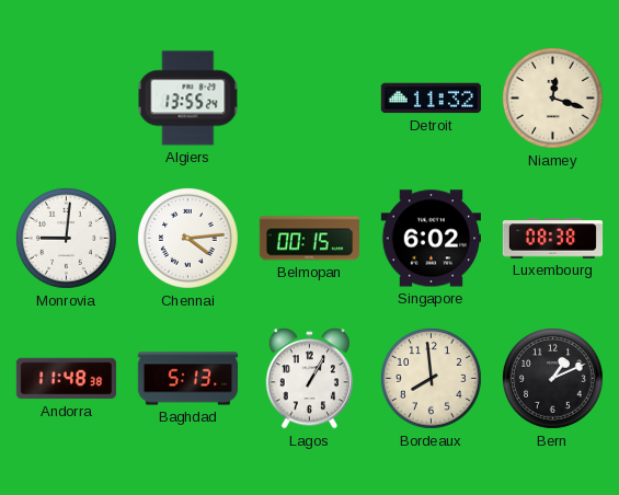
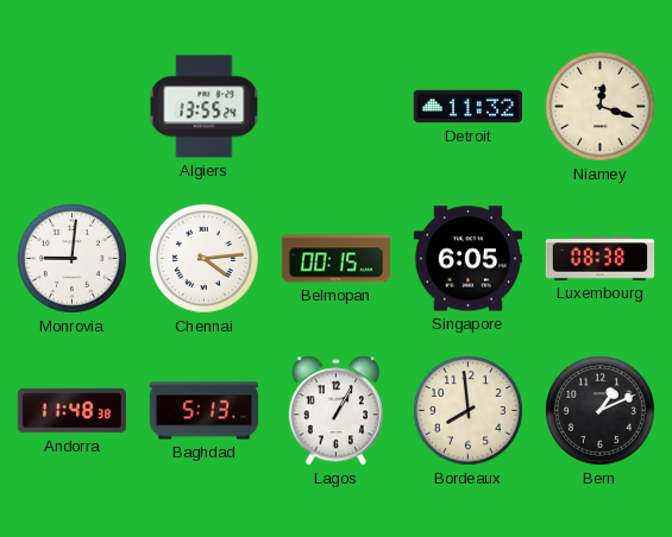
Singapore: 6:02 -> 6:05 (467, 259)
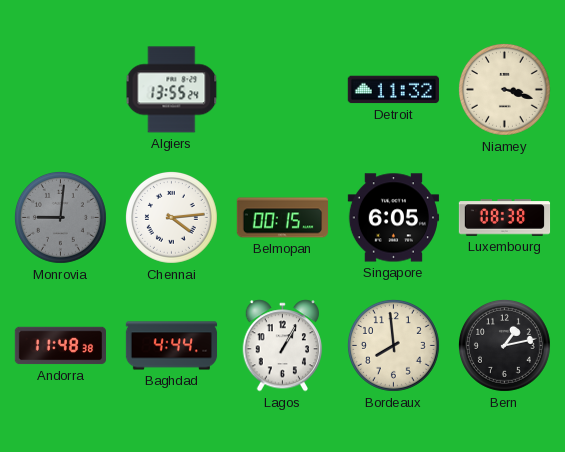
Niamey: 12:18 -> 3:18 (504, 89)
Monrovia dial: white -> grey (60, 217)
Baghdad: 5:13 -> 4:44 (172, 346)
Bern: 1:11 -> 1:13 (504, 345)
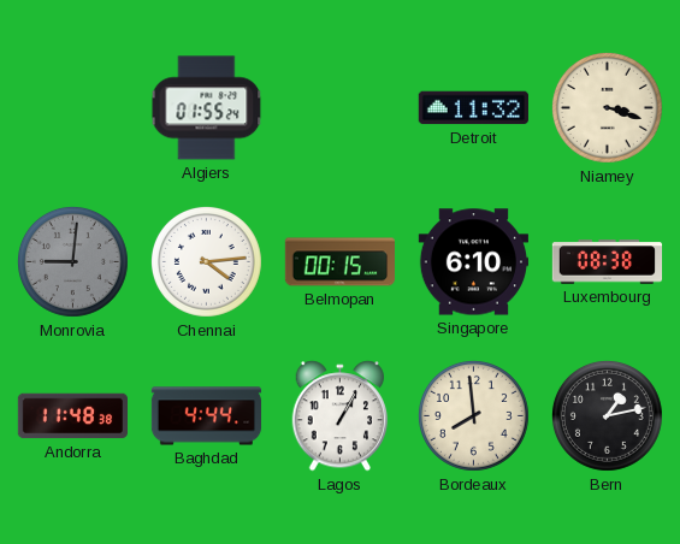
Algiers: 13:55 -> 01:55 (207, 108)
Singapore: 6:05 -> 6:10 (473, 262)
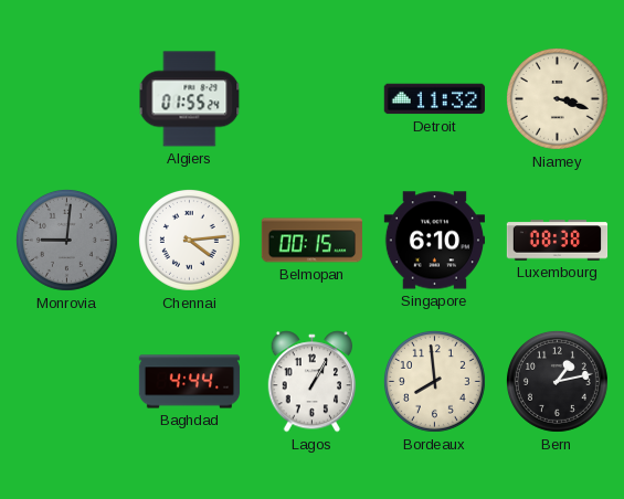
Andorra: 11:48 -> none (72, 416)
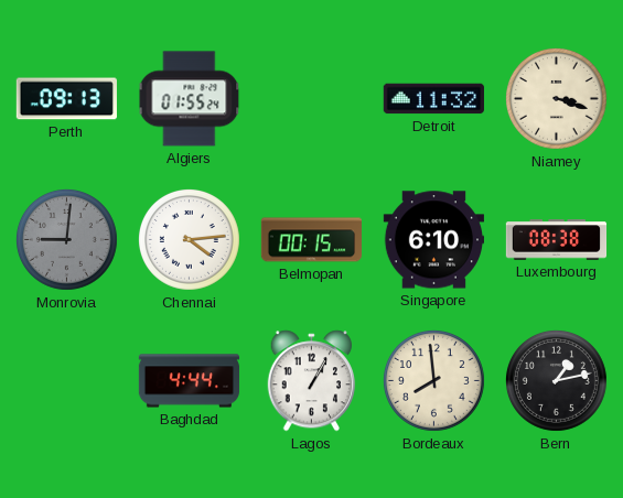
Perth: none -> 09:13 (66, 99)
